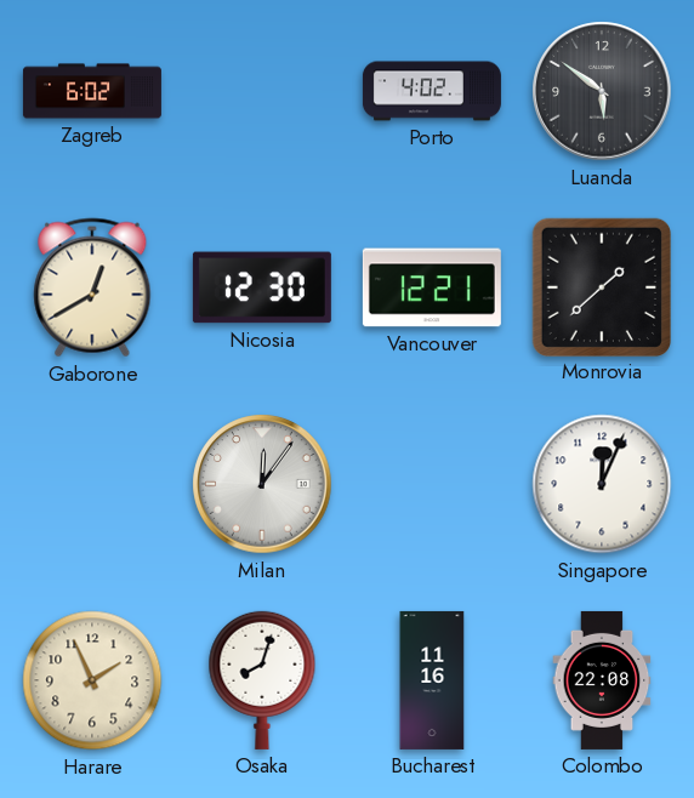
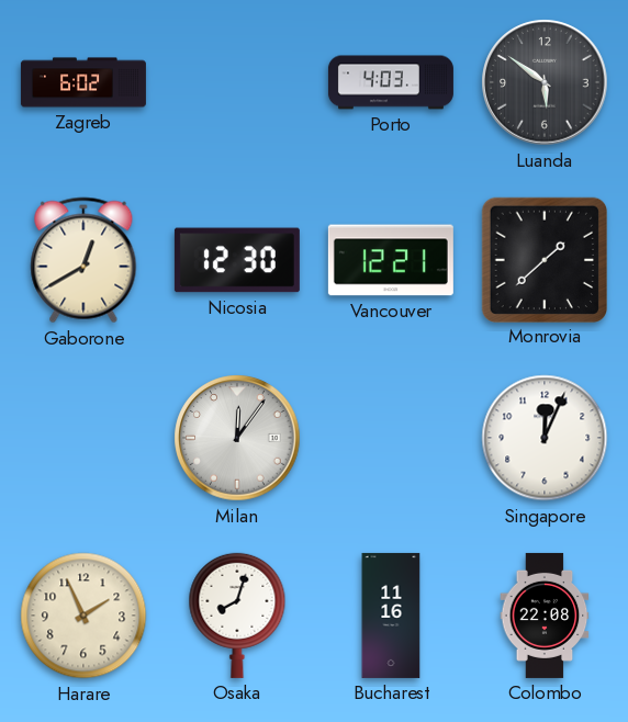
Porto: 4:02 -> 4:03 (391, 82)
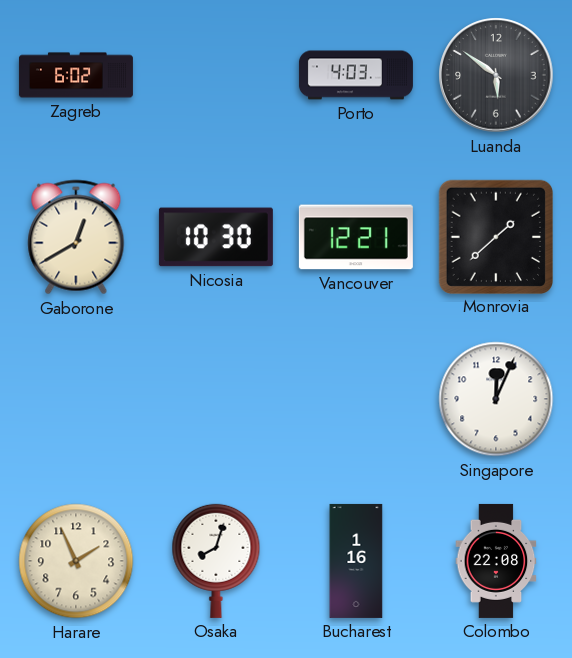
Nicosia: 12:30 -> 10:30 (216, 237)
Milan: 12:06 -> none (237, 438)
Bucharest: 11:16 -> 1:16 (356, 561)
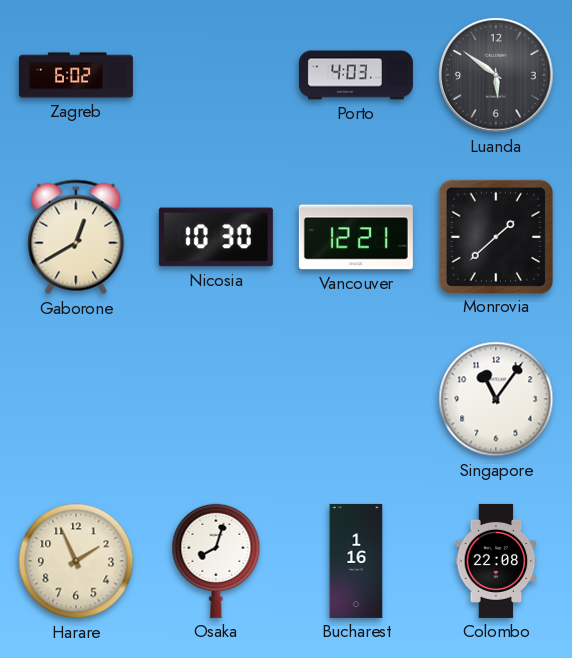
Singapore: 12:04 -> 11:06 (496, 399)
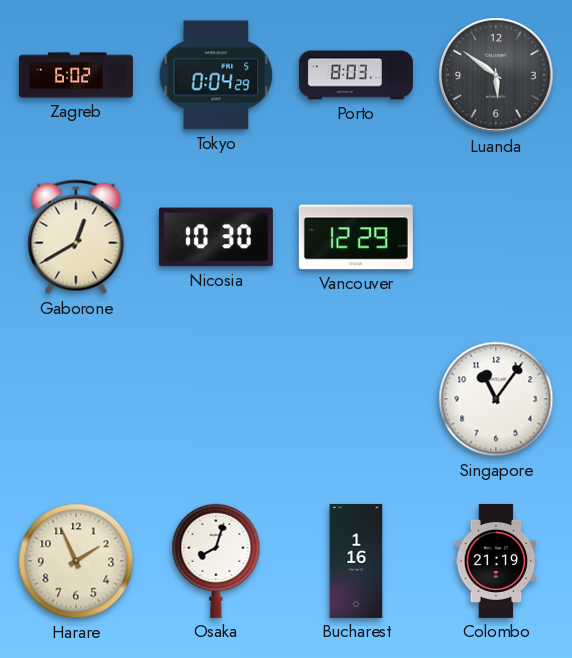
Tokyo: none -> 0:04 (216, 75)
Porto: 4:03 -> 8:03 (356, 75)
Vancouver: 12:21 -> 12:29 (356, 237)
Monrovia: 1:38 -> none (495, 236)
Colombo: 22:08 -> 21:19 (496, 561)
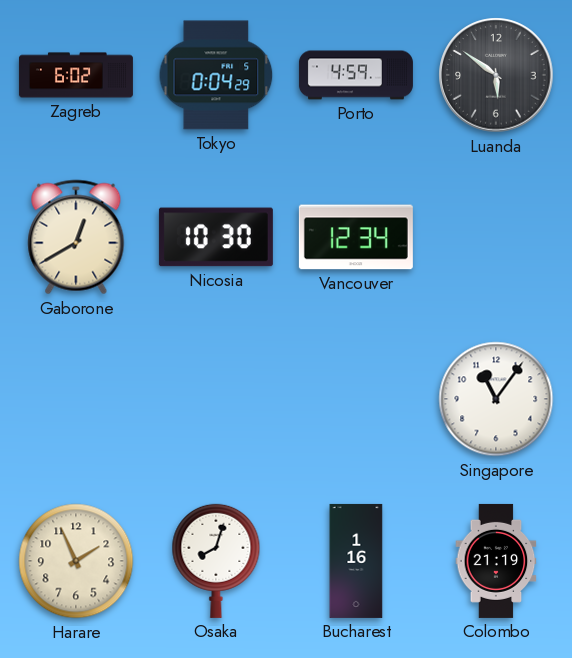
Porto: 8:03 -> 4:59 (356, 75)
Vancouver: 12:29 -> 12:34 (356, 237)
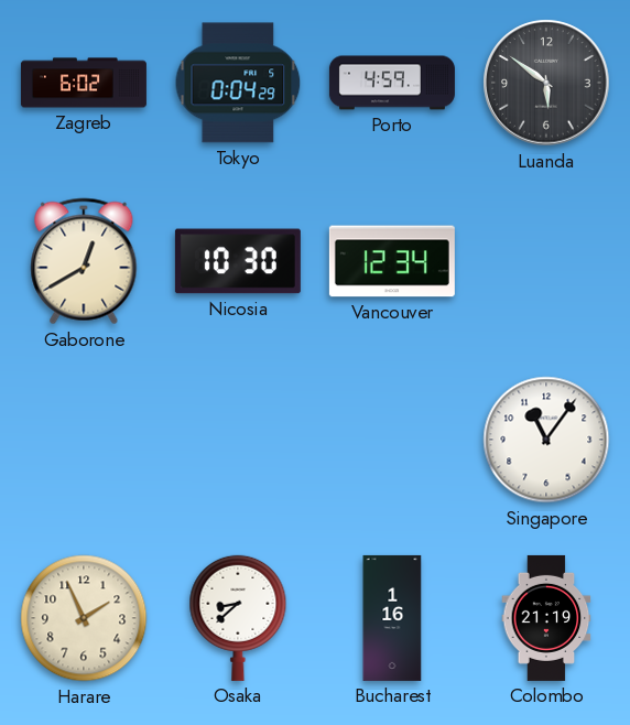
Osaka: 8:03 -> 8:38 (238, 618)
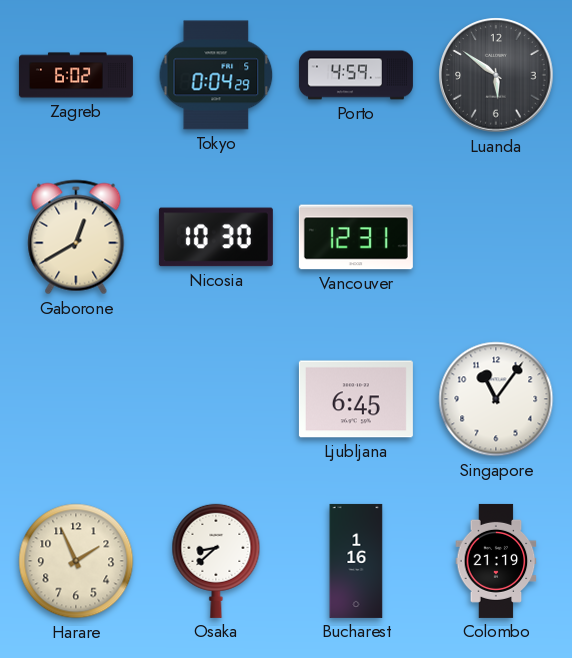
Vancouver: 12:34 -> 12:31 (356, 237)
Ljubljana: none -> 6:45 (356, 399)
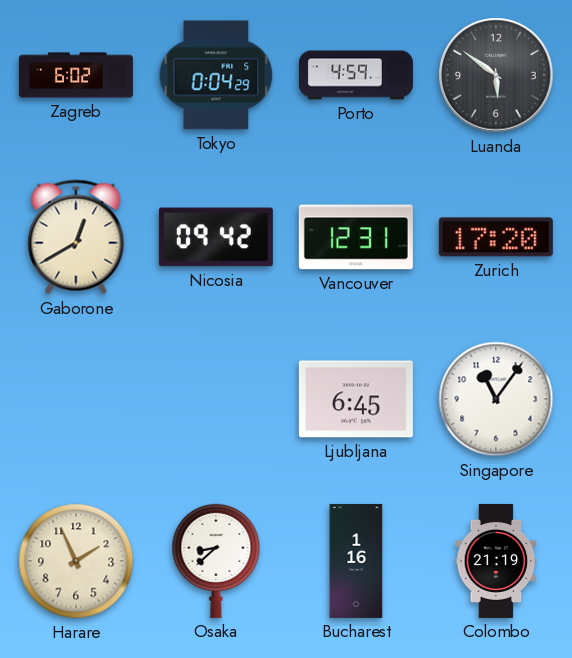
Nicosia: 10:30 -> 09:42 (216, 237)
Zurich: none -> 17:20 (496, 237)
